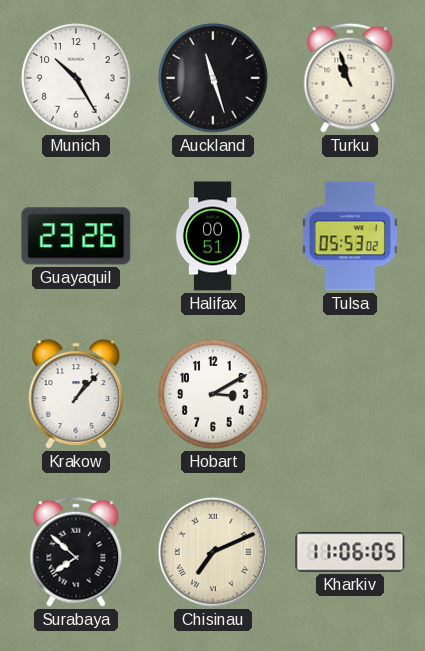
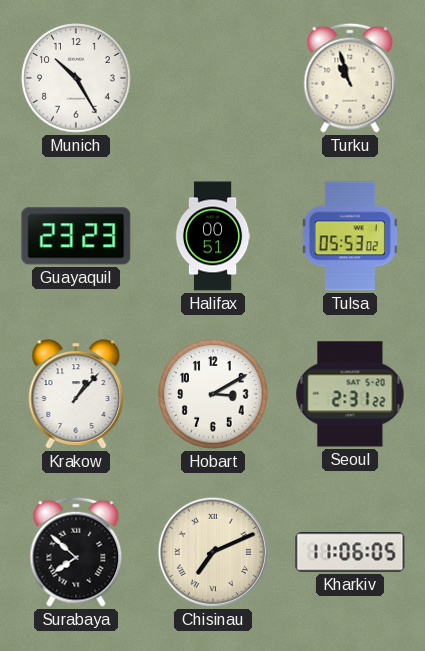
Auckland: 11:27 -> none (213, 78)
Guayaquil: 23:26 -> 23:23 (76, 236)
Seoul: none -> 2:31 (350, 394)
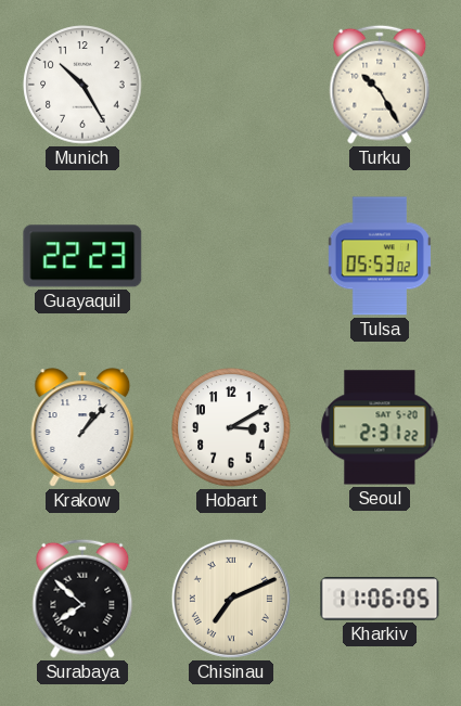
Turku: 10:57 -> 10:25 (380, 85)
Guayaquil: 23:23 -> 22:23 (82, 256)
Halifax: 00:51 -> none (213, 236)
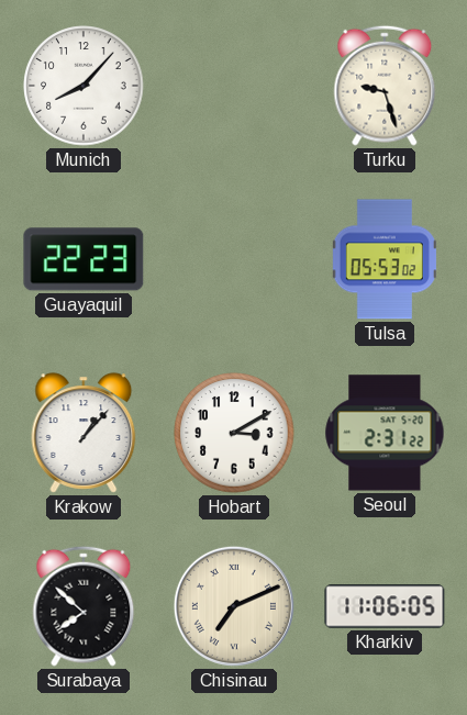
Munich: 10:25 -> 8:07 (84, 86)
Turku: 10:25 -> 9:27 (385, 86)
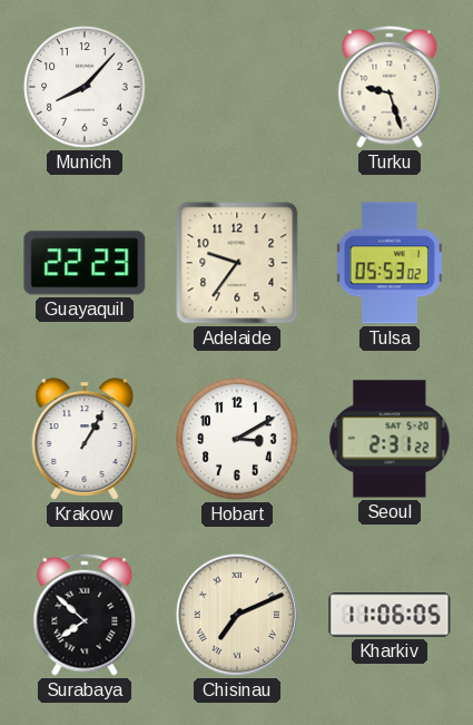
Adelaide: none -> 9:36 (237, 263)
Krakow: 1:07 -> 1:05 (85, 439)
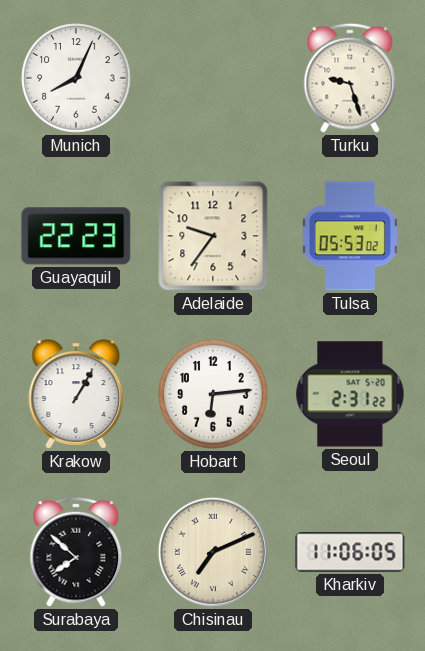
Munich: 8:07 -> 8:04 (76, 78)
Hobart: 3:10 -> 6:14 (213, 394)
